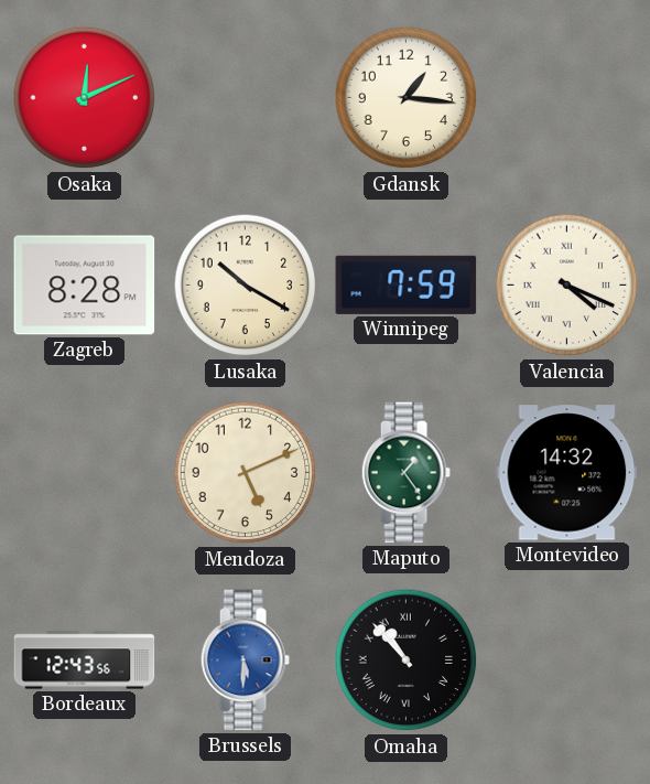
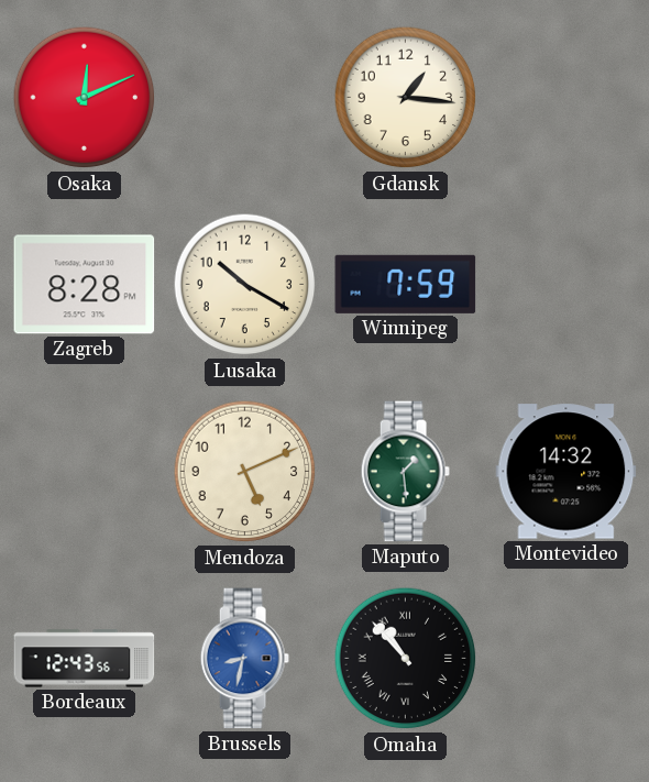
Valencia: 4:19 -> none (567, 286)
Maputo: 1:24 -> 1:29 (405, 472)
Brussels: 5:30 -> 8:32 (244, 659)
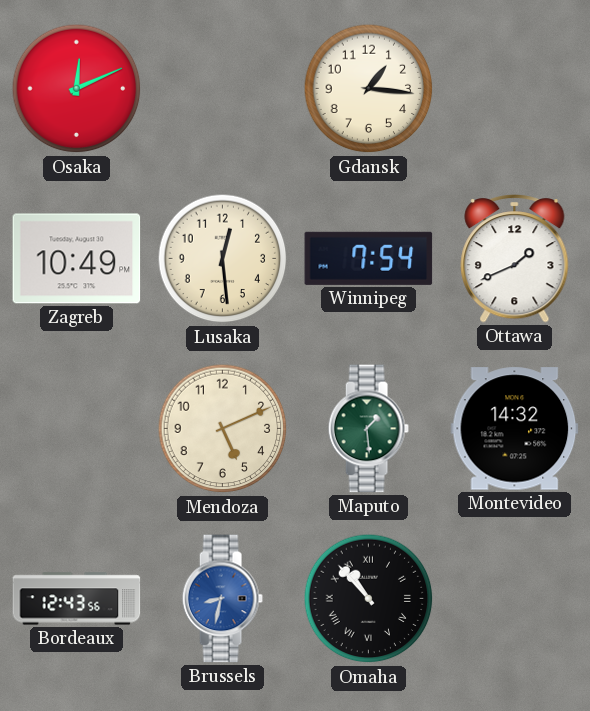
Zagreb: 8:28 -> 10:49 (77, 259)
Lusaka: 10:20 -> 12:29 (223, 259)
Winnipeg: 7:59 -> 7:54 (369, 258)
Ottawa: none -> 1:41 (515, 259)
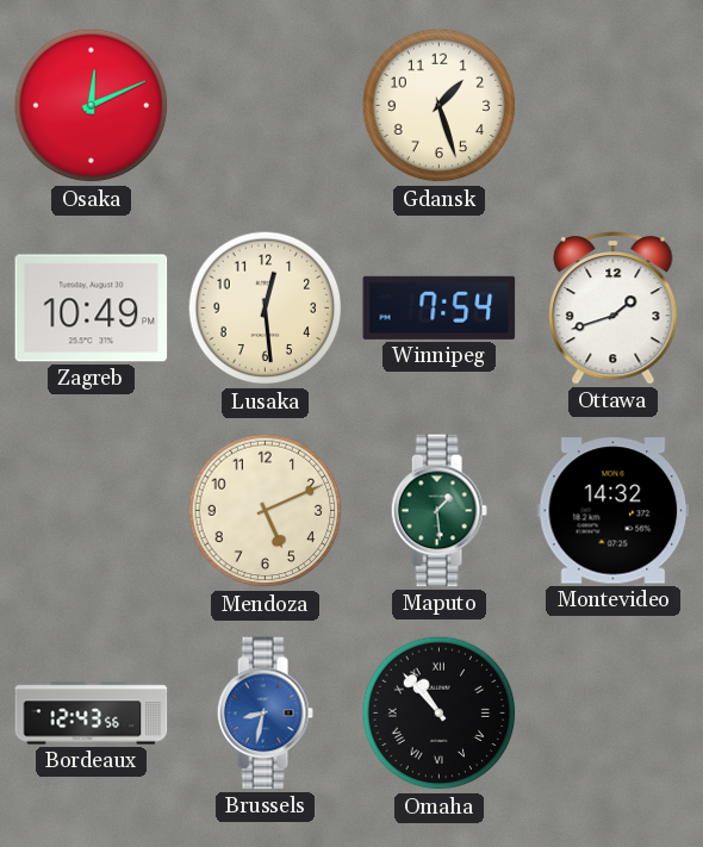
Gdansk: 1:16 -> 1:27 (440, 106)
Ottawa: 1:41 -> 1:42 (614, 309)
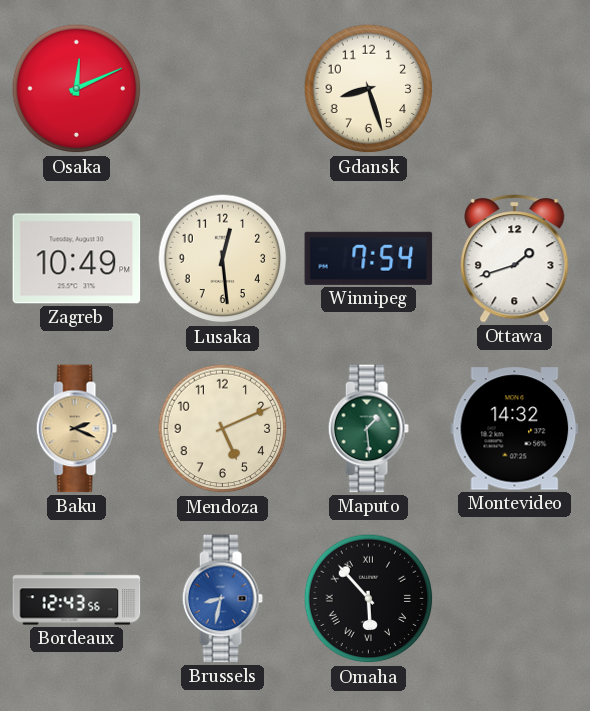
Gdansk: 1:27 -> 8:27 (369, 89)
Baku: none -> 2:19 (76, 429)
Omaha: 10:53 -> 5:53 (369, 599)
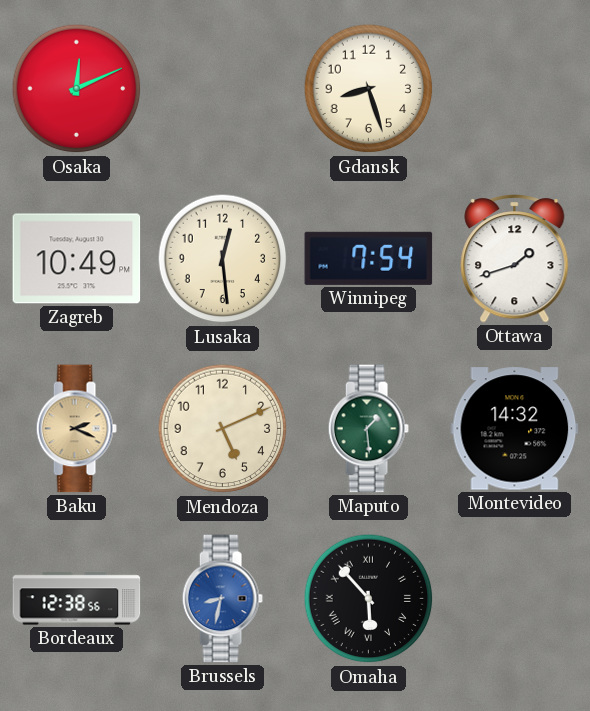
Bordeaux: 12:43 -> 12:38 (77, 599)
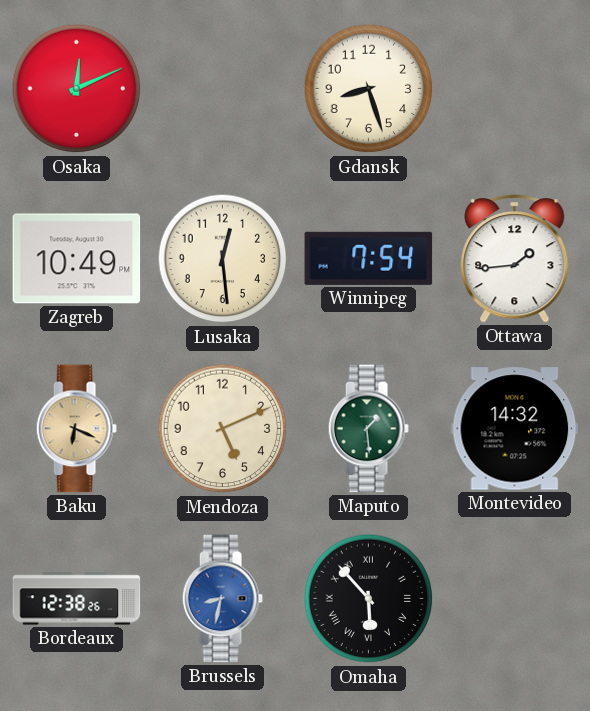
Ottawa: 1:42 -> 1:44 (515, 259)
Baku: 2:19 -> 6:19 (76, 429)
Bordeaux: 12:38:56 -> 12:38:26 (77, 599)
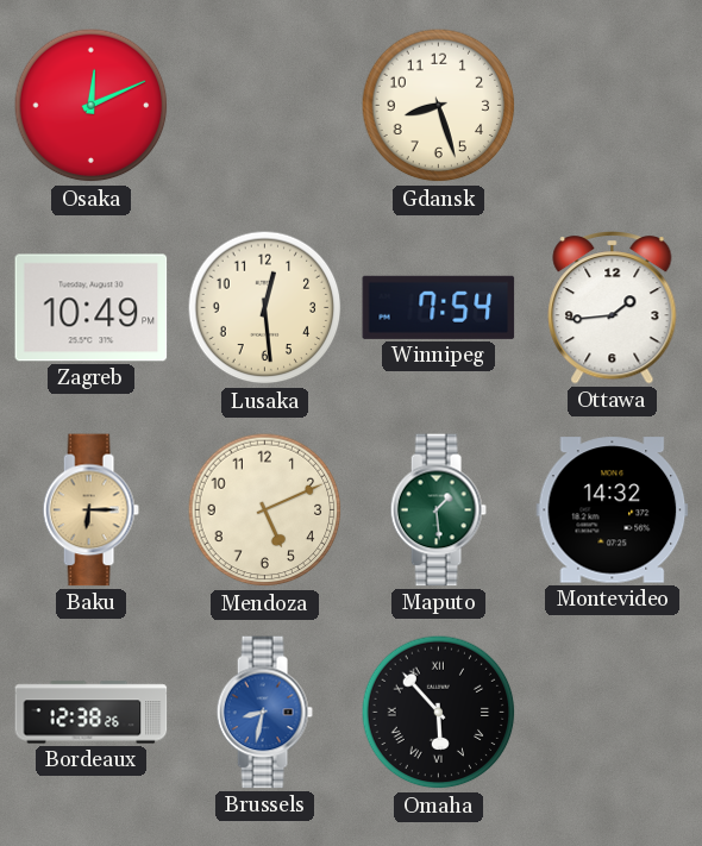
Baku: 6:19 -> 6:15 (90, 510)
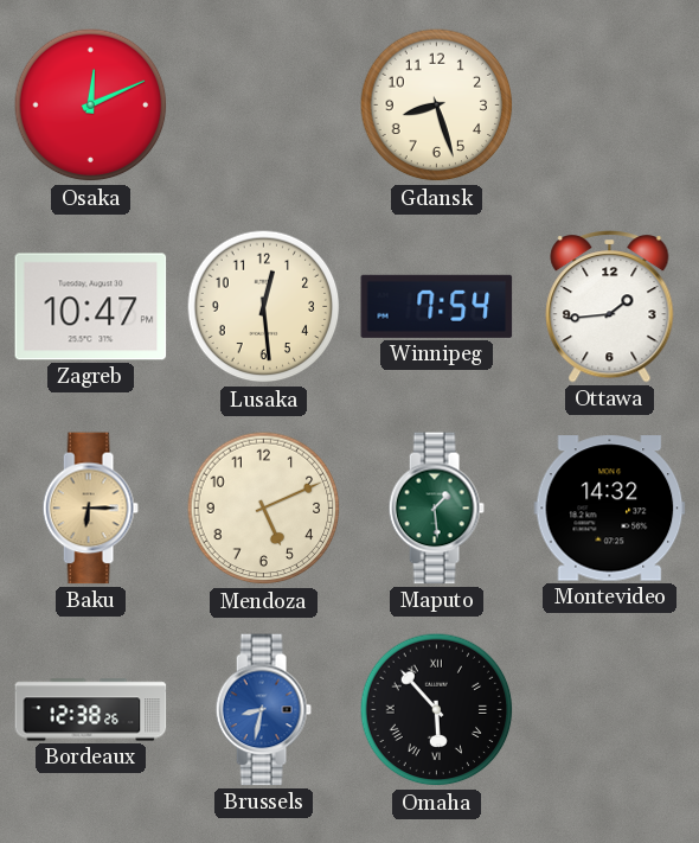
Zagreb: 10:49 -> 10:47 (91, 307)
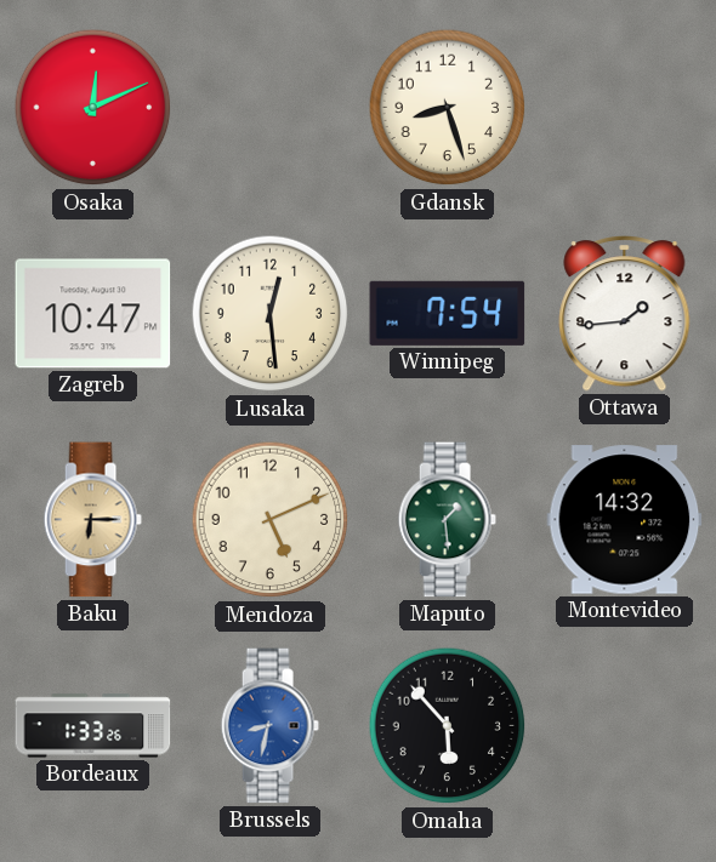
Bordeaux: 12:38 -> 1:33 (93, 726)
Omaha numerals: Roman -> Arabic (448, 726)
